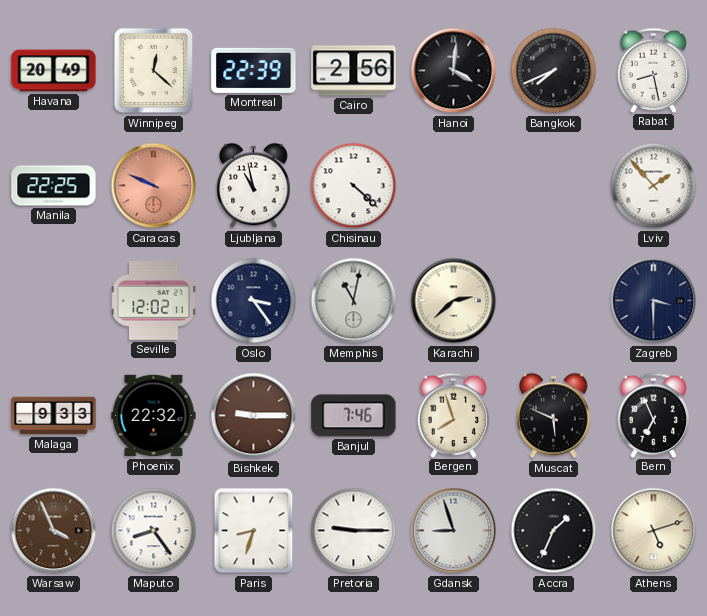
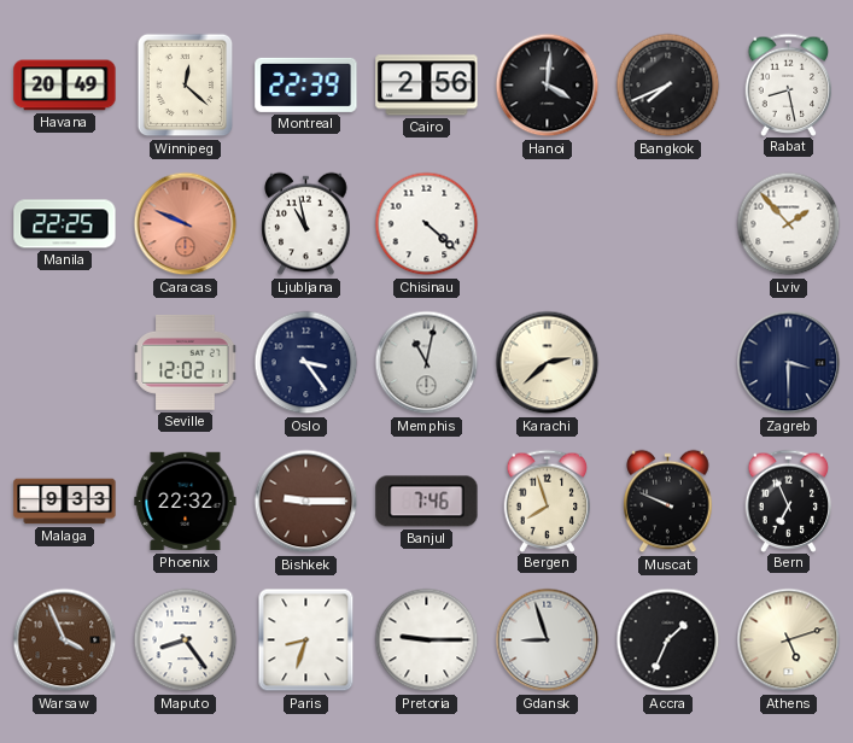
Muscat: 5:49 -> 9:49 (668, 502)
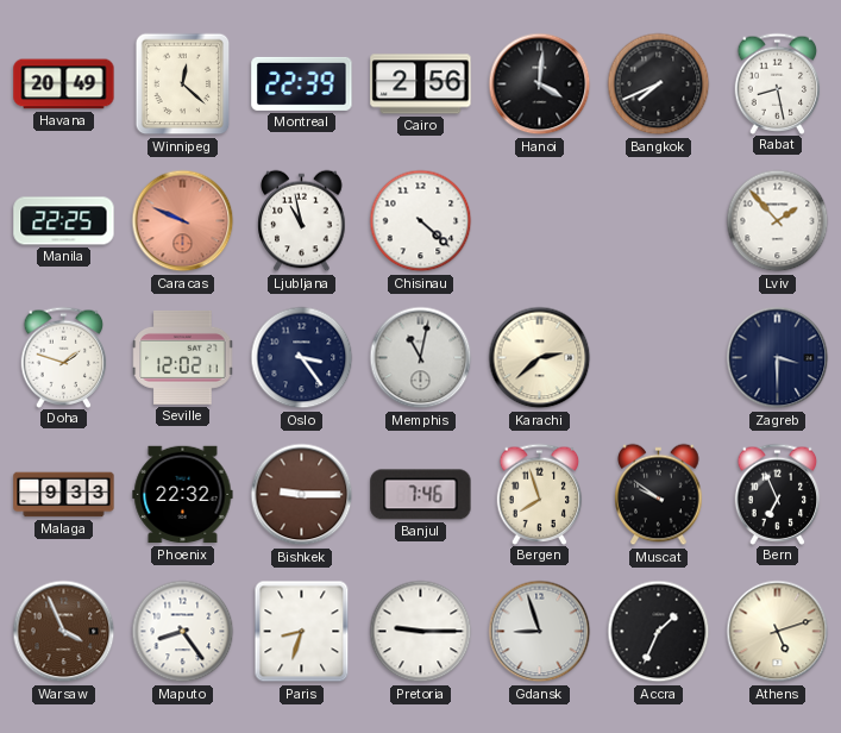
Doha: none -> 1:48 (64, 357)
Muscat: 9:49 -> 9:51 (659, 495)
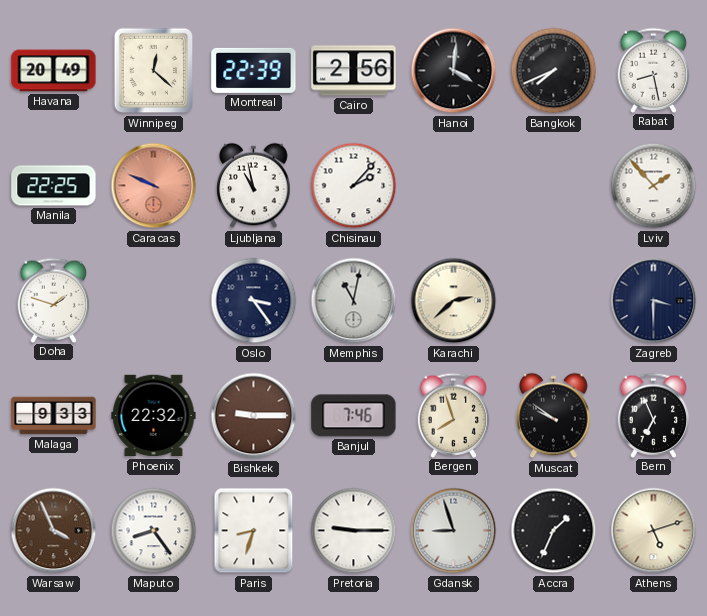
Chisinau: 4:22 -> 2:07 (354, 186)
Seville: 12:02 -> none (183, 357)
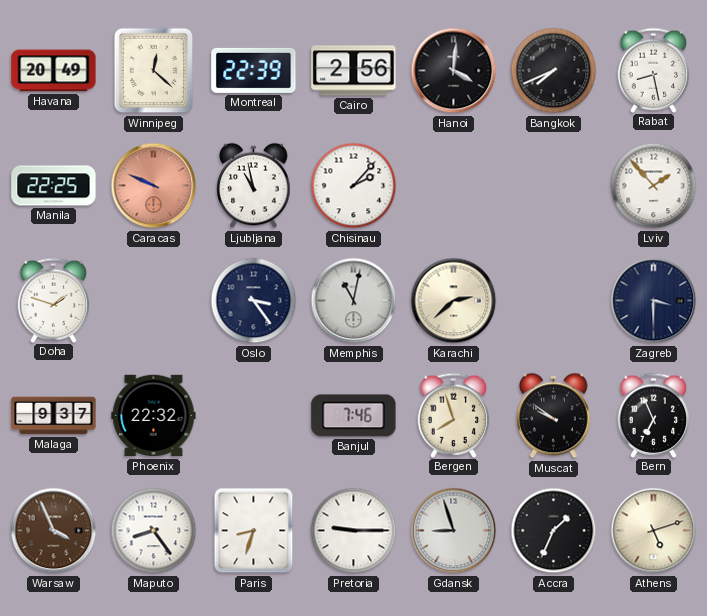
Malaga: 9:33 -> 9:37 (54, 416)
Bishkek: 9:15 -> none (254, 416)
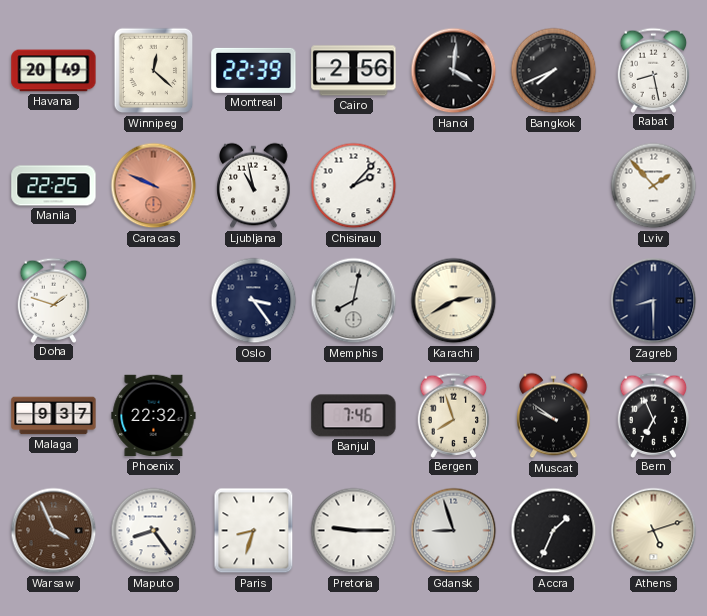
Memphis: 11:02 -> 8:02 (354, 301)
Karachi: 2:38 -> 2:40 (454, 301)
Zagreb: 3:30 -> 8:30 (654, 301)
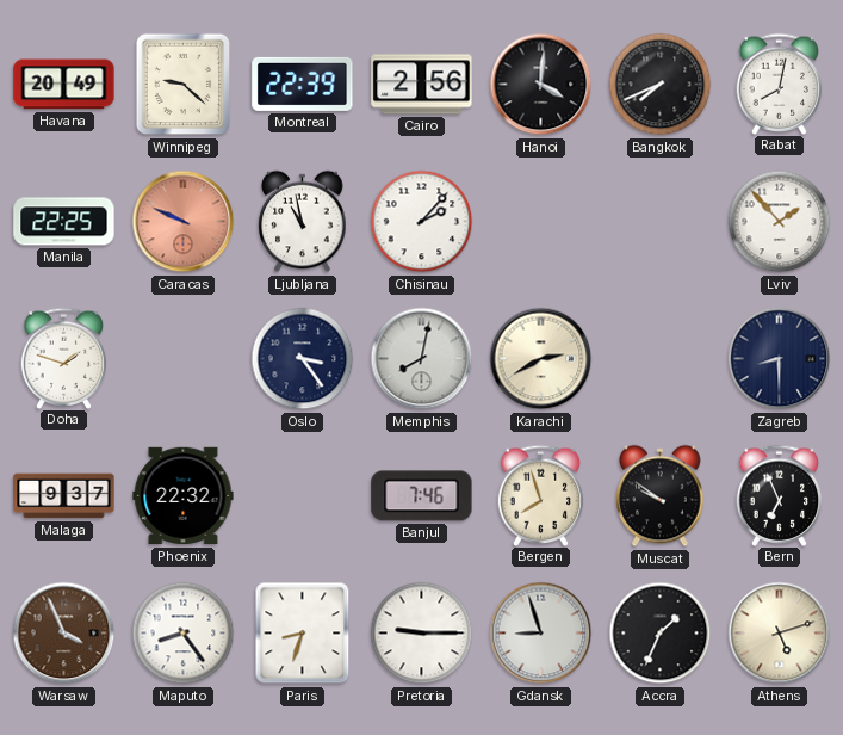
Winnipeg: 12:22 -> 9:22 (184, 85)
Rabat: 8:28 -> 8:02 (780, 84)
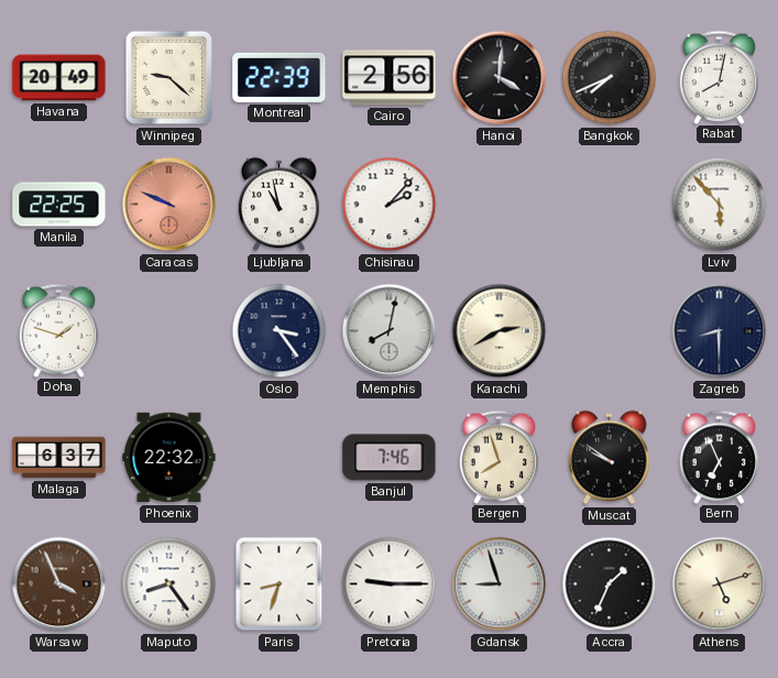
Lviv: 1:53 -> 5:53 (720, 205)
Malaga: 9:37 -> 6:37 (59, 458)
